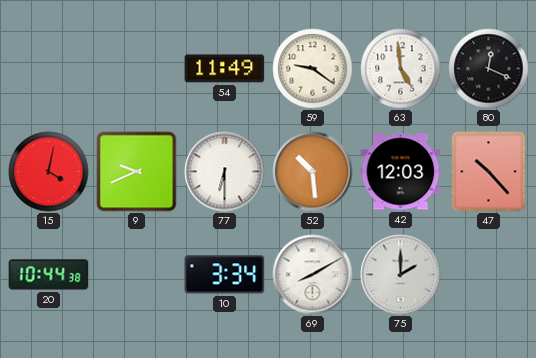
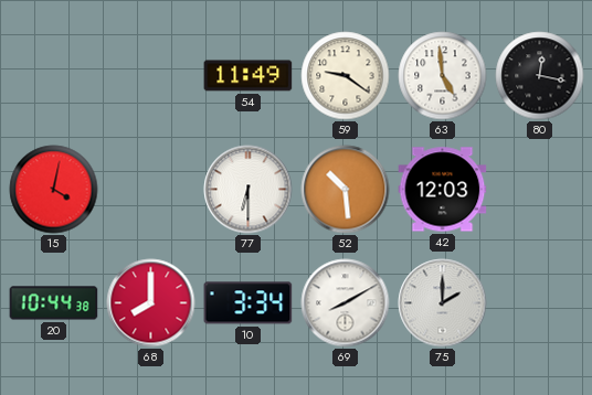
80: 12:19 -> 12:17 (540, 76)
9: 9:41 -> none (137, 172)
47: 10:23 -> none (489, 172)
68: none -> 8:00 (151, 303)
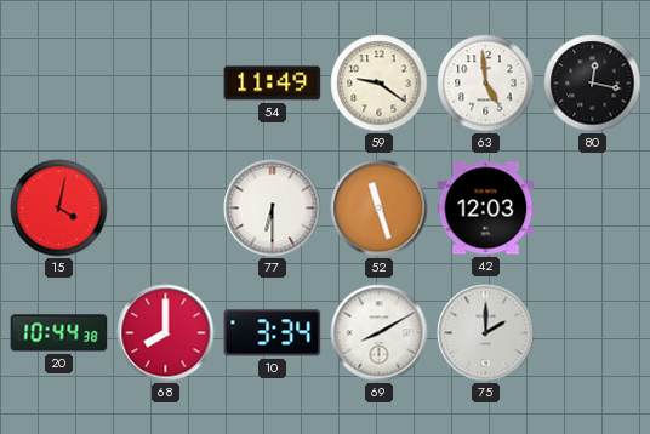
52: 10:29 -> 11:27 (380, 209)
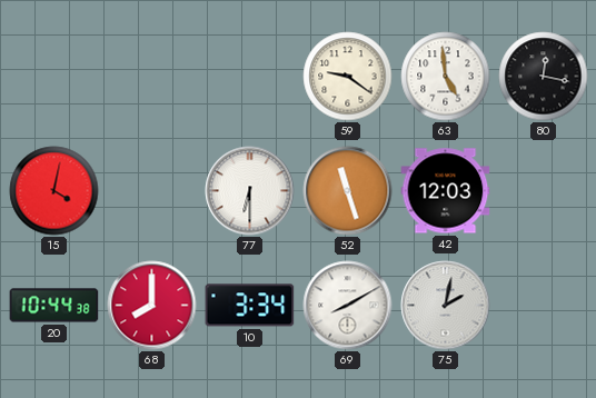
54: 11:49 -> none (273, 84)
75: 2:00 -> 2:02 (446, 306)
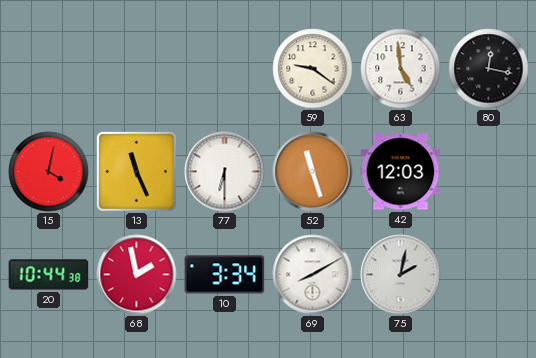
13: none -> 11:26 (136, 171)
68: 8:00 -> 1:58 (137, 275)
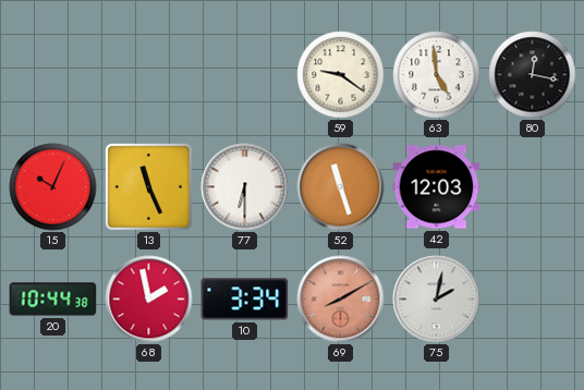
15: 4:02 -> 10:04 (53, 187)
69 dial: white -> salmon (341, 300)
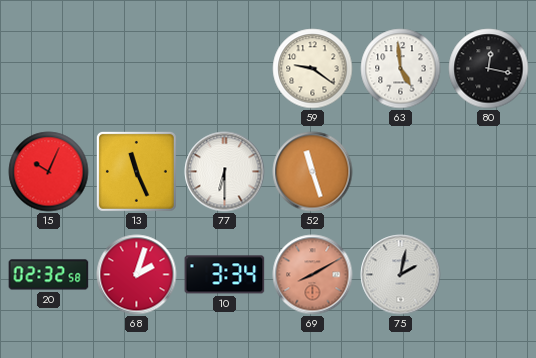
42: 12:03 -> none (437, 187)
20: 10:44 -> 02:32 (49, 275)
68: 1:58 -> 2:03 (137, 275)
